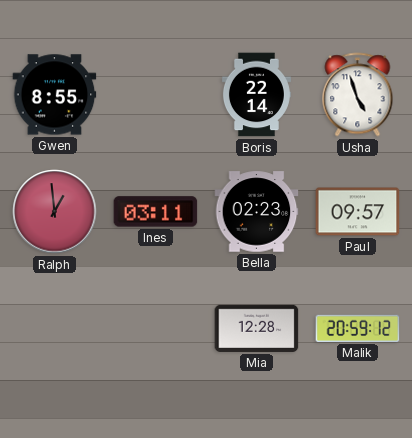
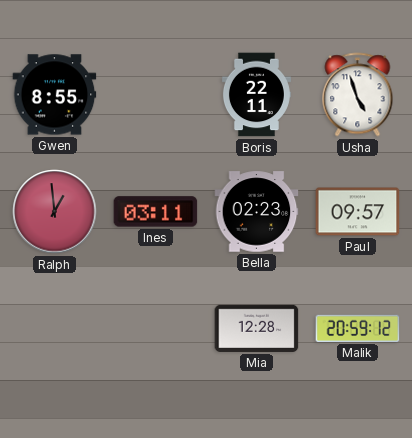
Boris: 22:14 -> 22:11 (256, 95)
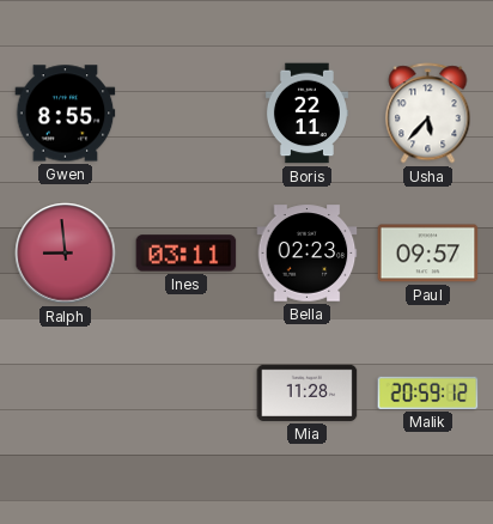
Usha: 4:57 -> 5:37 (428, 114)
Ralph: 12:59 -> 8:59 (66, 254)
Mia: 12:28 -> 11:28 (308, 392)
